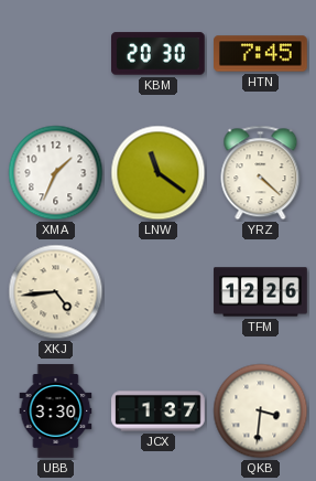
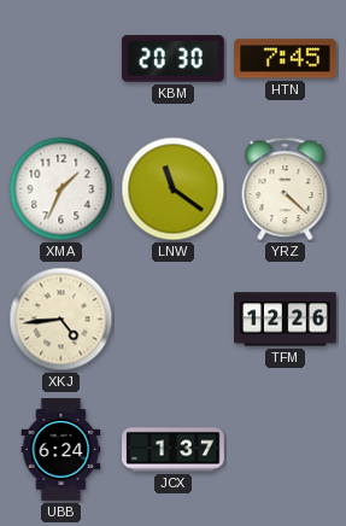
UBB: 3:30 -> 6:24 (61, 450)
QKB: 3:31 -> none (261, 411)
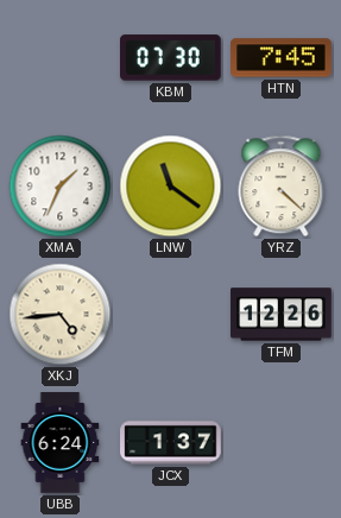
KBM: 20:30 -> 07:30 (171, 58)
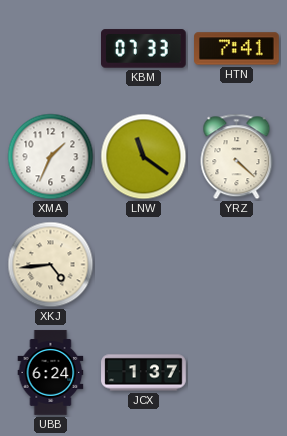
KBM: 07:30 -> 07:33 (144, 49)
HTN: 7:45 -> 7:41 (237, 49)
TFM: 12:26 -> none (282, 315)
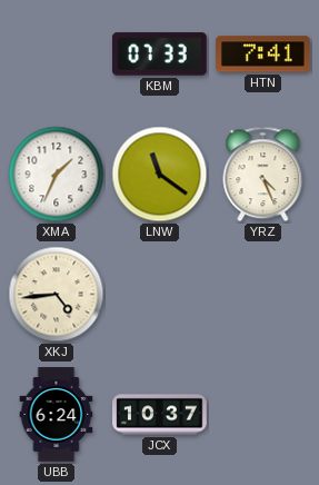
YRZ: 4:22 -> 4:26 (263, 175)
JCX: 1:37 -> 10:37 (160, 415)
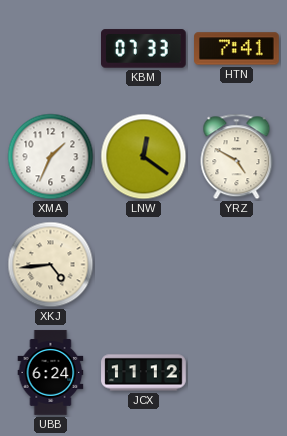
LNW: 11:21 -> 12:21 (144, 157)
YRZ: 4:26 -> 4:50 (237, 157)
JCX: 10:37 -> 11:12 (144, 373)
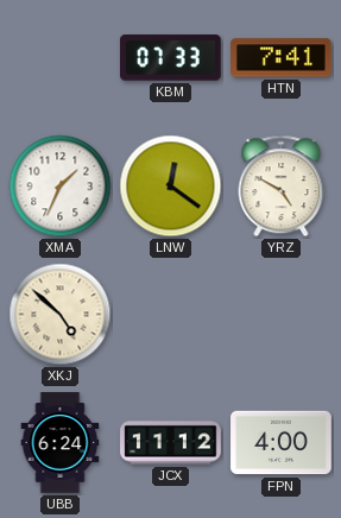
XKJ: 4:44 -> 4:52 (61, 315)
FPN: none -> 4:00 (282, 443)
